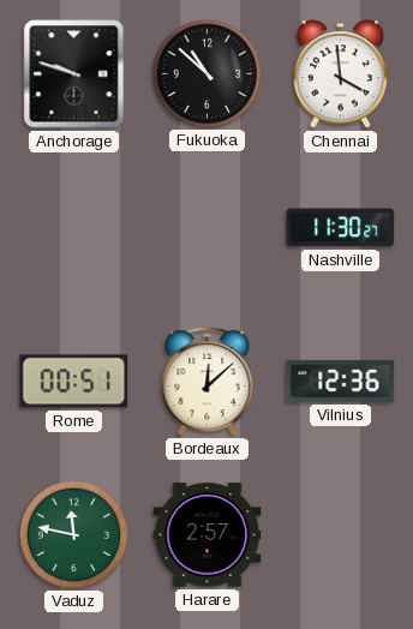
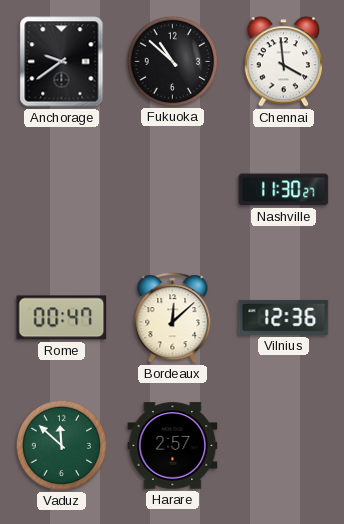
Anchorage: 9:48 -> 9:39 (62, 62)
Rome: 00:51 -> 00:47 (62, 318)
Vaduz: 11:47 -> 11:52 (61, 445)
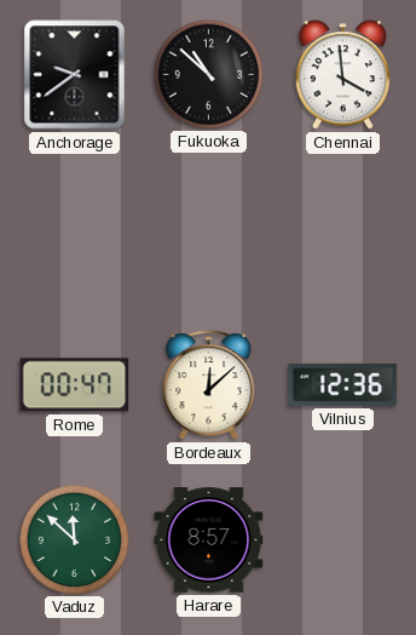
Nashville: 11:30 -> none (284, 190)
Harare: 2:57 -> 8:57 (209, 540)
